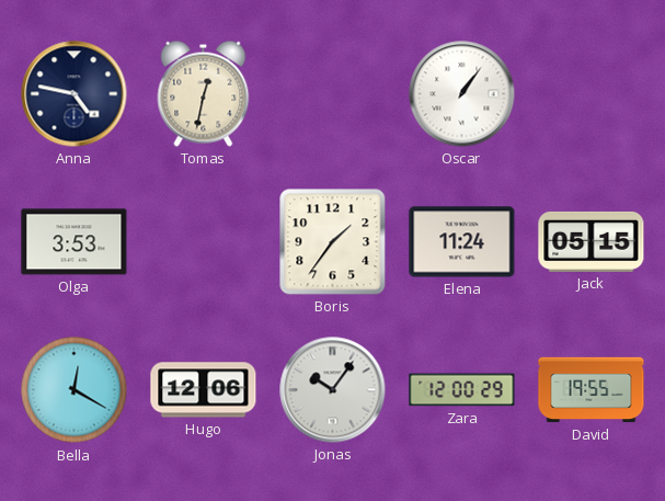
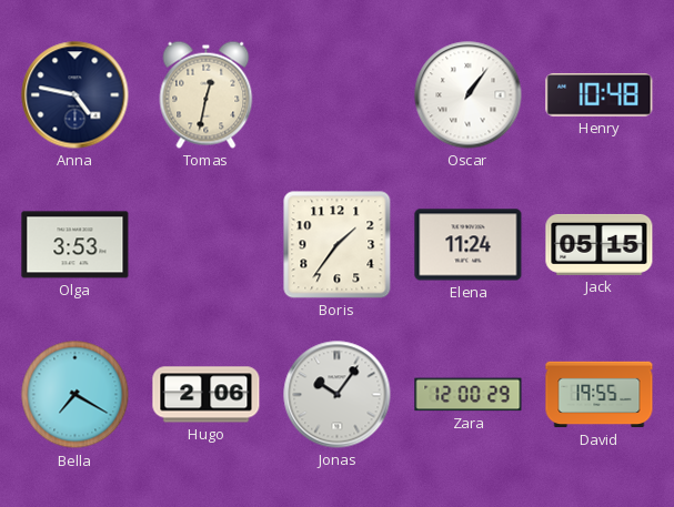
Henry: none -> 10:48 (600, 94)
Bella: 12:20 -> 7:20 (76, 395)
Hugo: 12:06 -> 2:06 (207, 395)
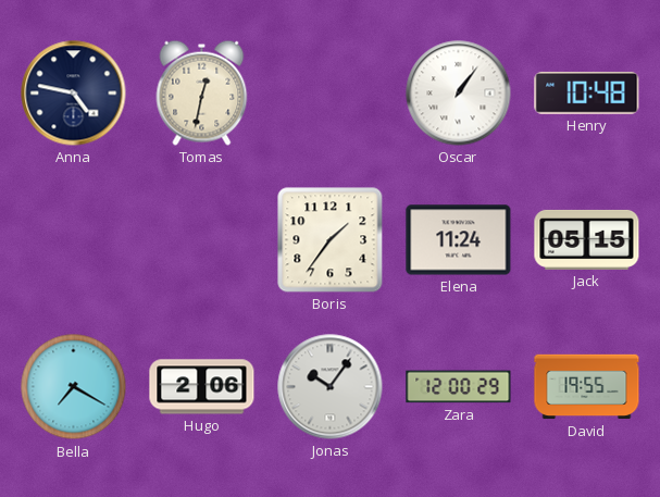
Olga: 3:53 -> none (76, 245)
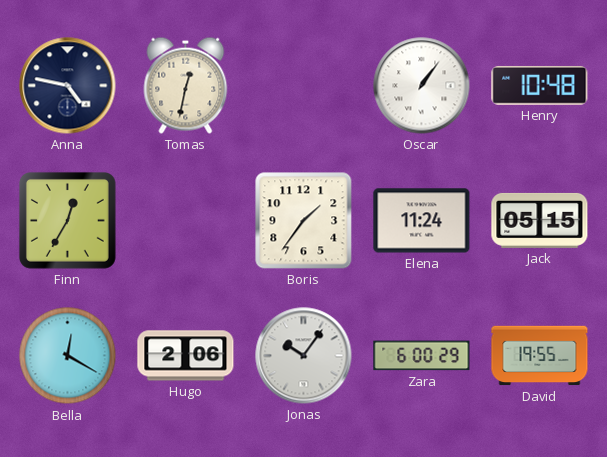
Finn: none -> 12:35 (67, 220)
Bella: 7:20 -> 12:20 (68, 356)
Zara: 12:00 -> 6:00 (422, 356)
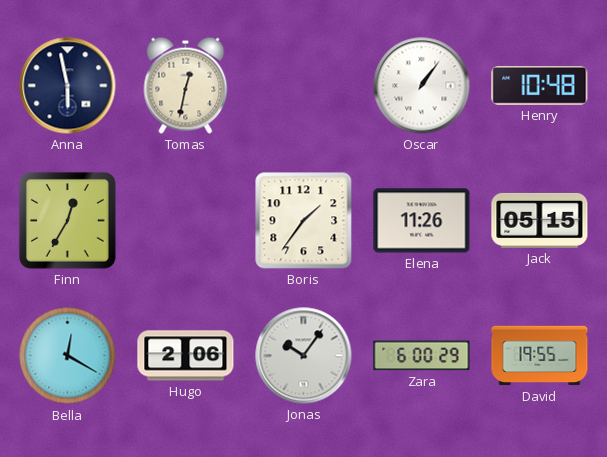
Anna: 4:47 -> 5:58 (68, 86)
Elena: 11:24 -> 11:26 (422, 221)
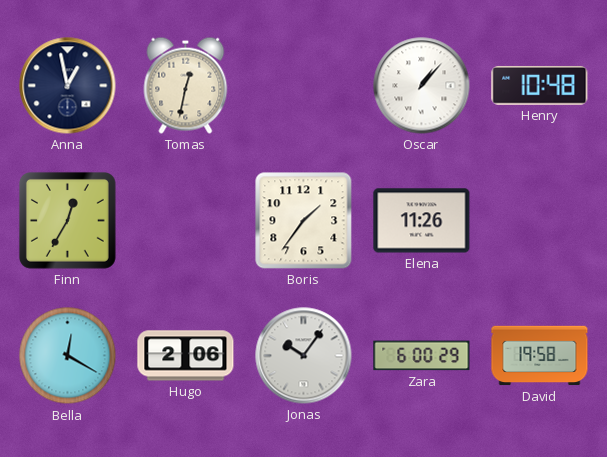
Anna: 5:58 -> 12:58 (68, 86)
Oscar: 1:06 -> 1:07 (422, 86)
Jack: 05:15 -> none (540, 220)
David: 19:55 -> 19:58 (540, 356)
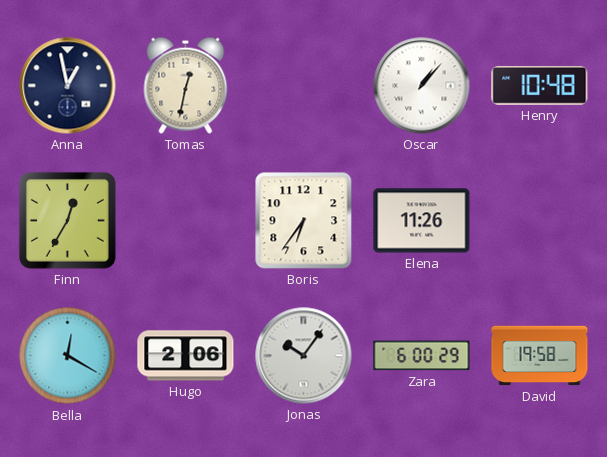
Boris: 1:36 -> 6:36 (304, 221)
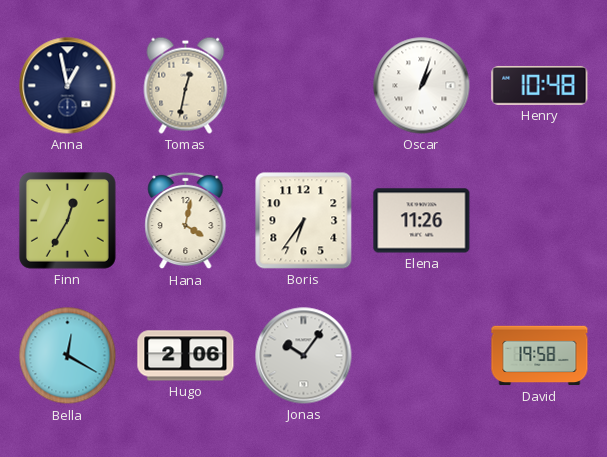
Oscar: 1:07 -> 1:03 (422, 86)
Hana: none -> 4:02 (186, 221)
Zara: 6:00 -> none (422, 356)
